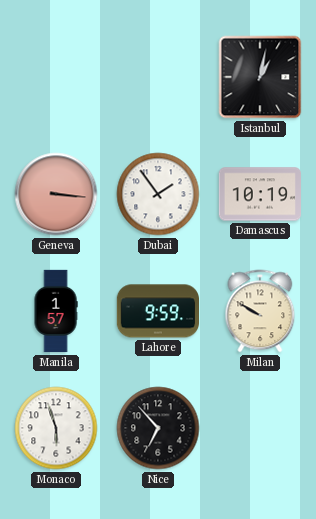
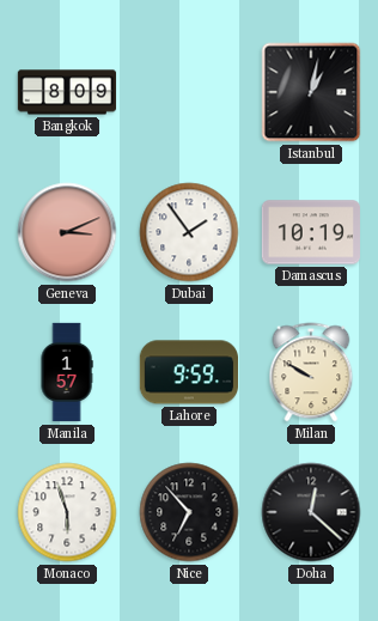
Bangkok: none -> 8:09 (67, 92)
Geneva: 3:16 -> 3:11 (67, 232)
Doha: none -> 12:22 (311, 512)
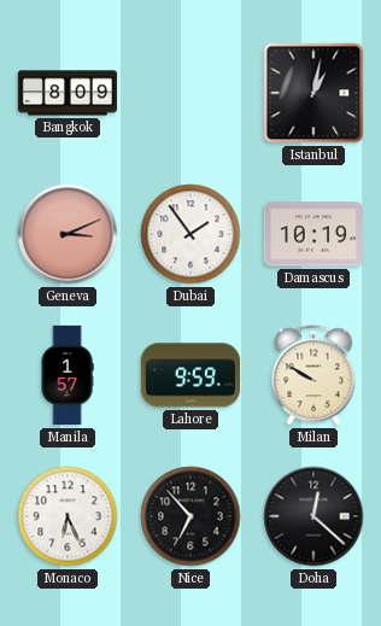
Monaco: 5:57 -> 6:26 (68, 516)
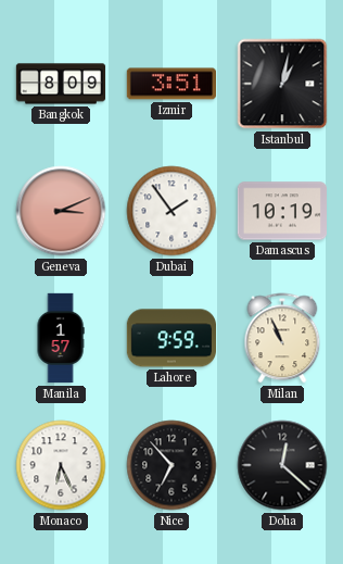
Izmir: none -> 3:51 (170, 84)
Milan: 9:50 -> 10:56 (282, 338)
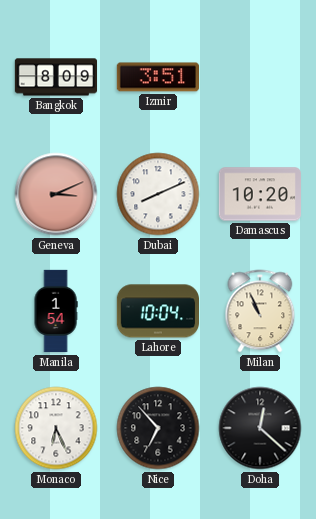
Istanbul: 1:02 -> none (282, 84)
Dubai: 1:54 -> 8:11 (158, 194)
Damascus: 10:19 -> 10:20 (259, 194)
Manila: 1:57 -> 1:54 (56, 311)
Lahore: 9:59 -> 10:04 (157, 311)
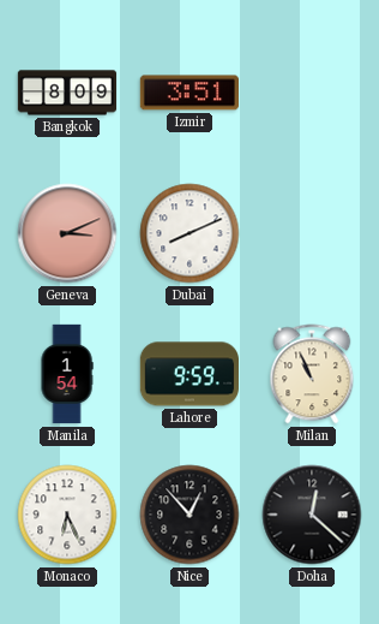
Damascus: 10:20 -> none (259, 194)
Lahore: 10:04 -> 9:59 (188, 374)
Nice: 6:53 -> 12:53 (189, 515)
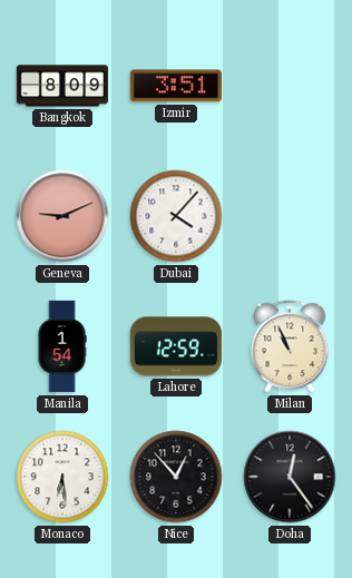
Geneva: 3:11 -> 9:11 (62, 216)
Dubai: 8:11 -> 4:07 (176, 216)
Lahore: 9:59 -> 12:59 (175, 346)
Monaco: 6:26 -> 6:29 (62, 477)
Doha: 12:22 -> 12:24 (290, 477)
